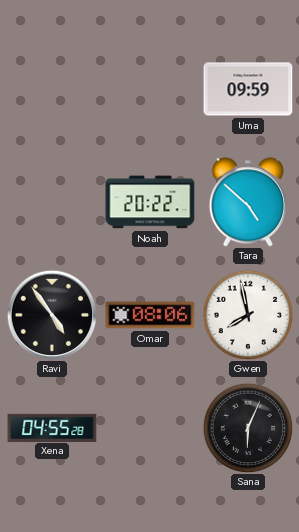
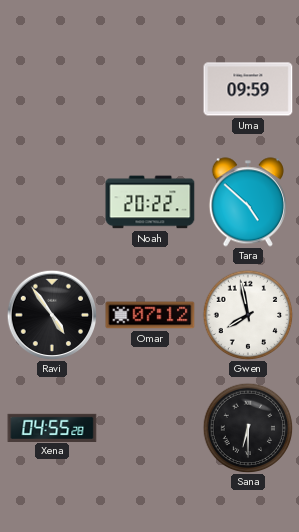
Omar: 08:06 -> 07:12 (150, 315)
Sana: 6:04 -> 6:30 (248, 428)
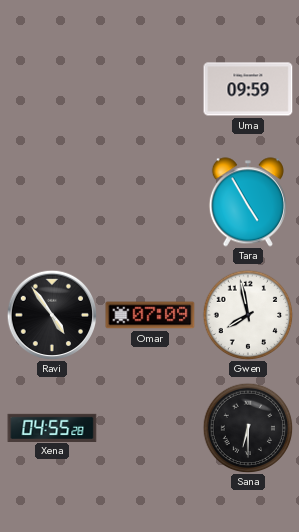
Noah: 20:22 -> none (150, 202)
Tara: 4:52 -> 4:55 (248, 202)
Omar: 07:12 -> 07:09 (150, 315)
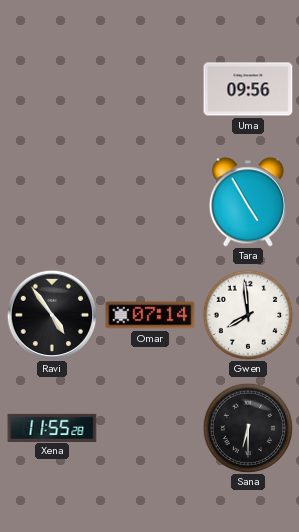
Uma: 09:59 -> 09:56 (248, 89)
Omar: 07:09 -> 07:14 (150, 315)
Gwen: 7:58 -> 7:59 (248, 315)
Xena: 04:55 -> 11:55 (52, 427)
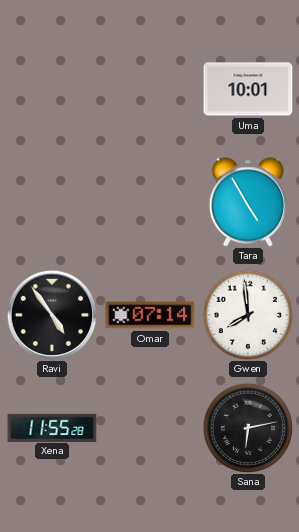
Uma: 09:56 -> 10:01 (248, 89)
Sana: 6:30 -> 6:13 (248, 428)
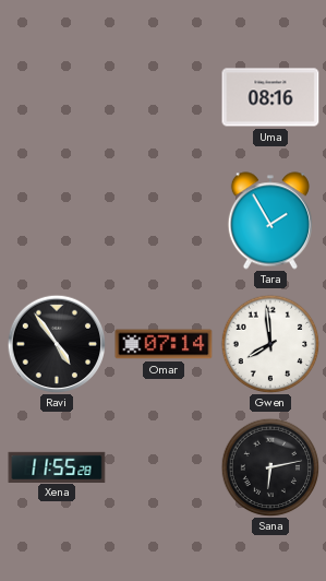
Uma: 10:01 -> 08:16 (270, 97)
Tara: 4:55 -> 1:55 (270, 221)
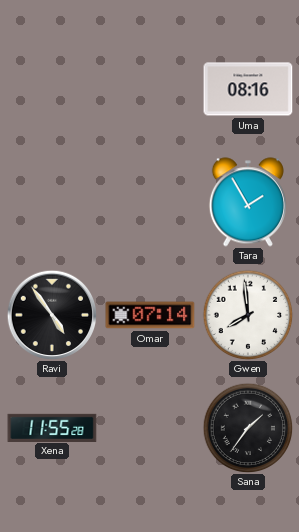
Sana: 6:13 -> 1:36 (248, 428)
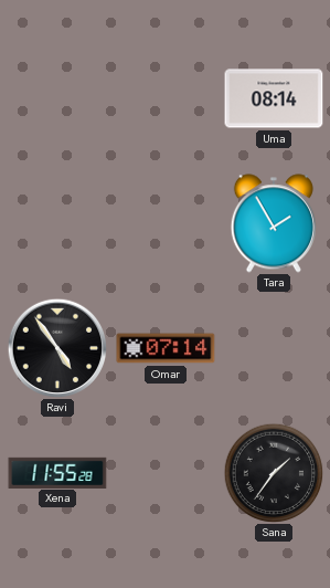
Uma: 08:16 -> 08:14 (274, 98)
Gwen: 7:59 -> none (248, 315)
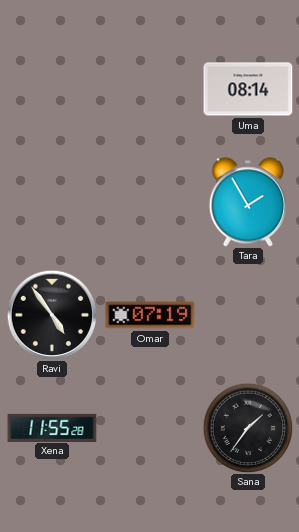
Omar: 07:14 -> 07:19 (150, 315)
